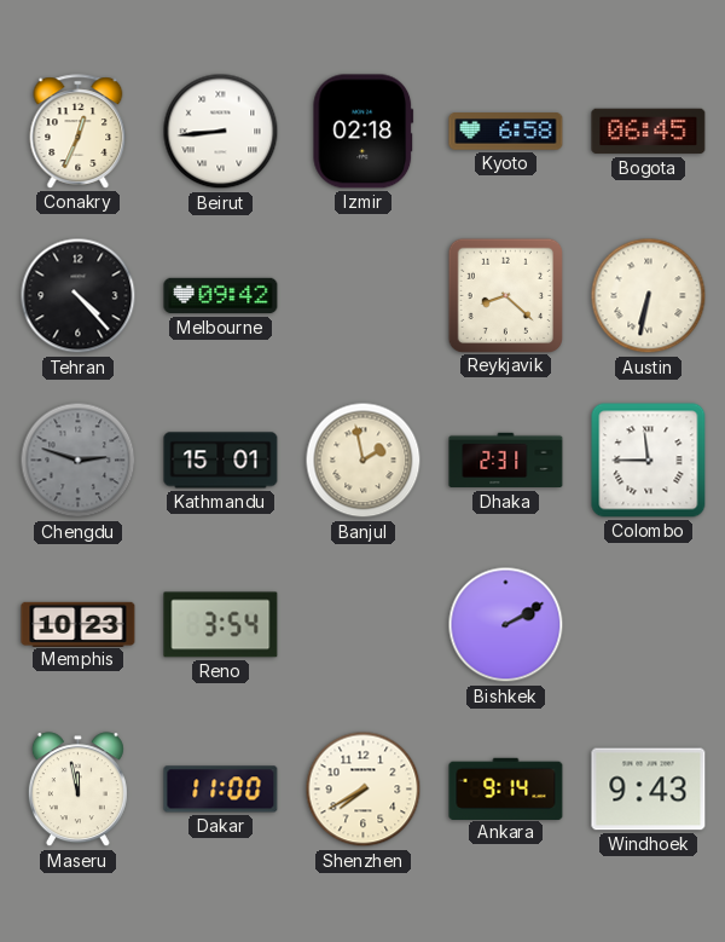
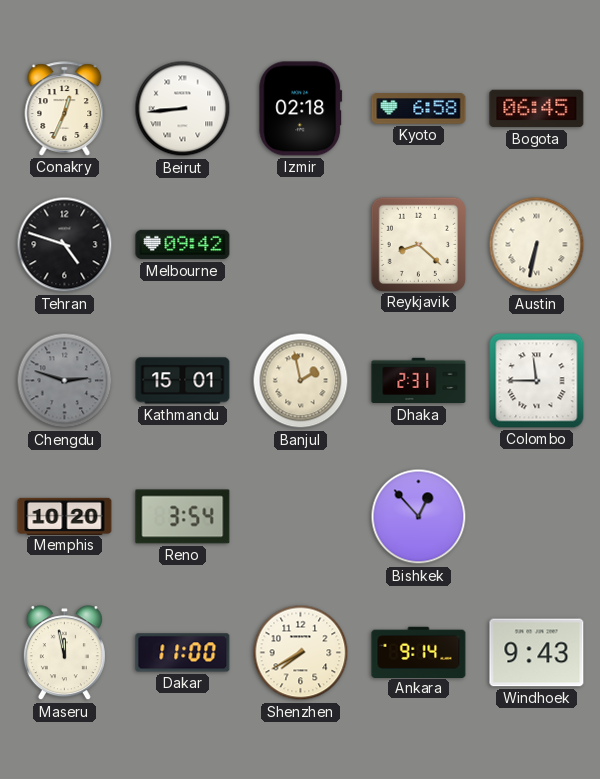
Tehran: 4:23 -> 4:48 (65, 245)
Memphis: 10:23 -> 10:20 (65, 516)
Bishkek: 2:10 -> 12:53 (419, 517)
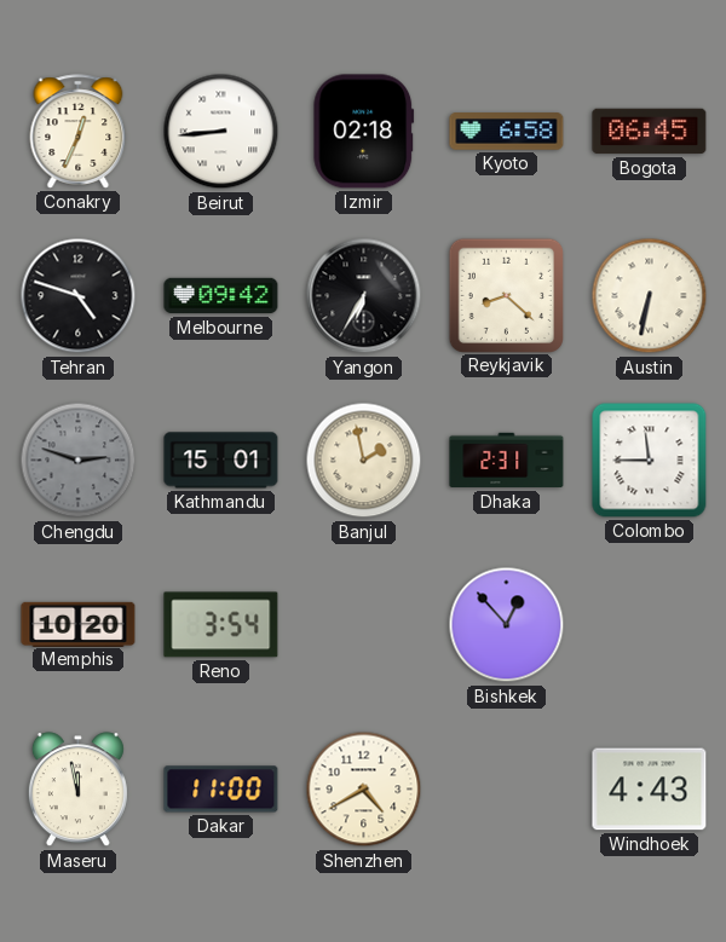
Yangon: none -> 6:35 (364, 296)
Shenzhen: 7:40 -> 4:40 (364, 790)
Ankara: 9:14 -> none (419, 652)
Windhoek: 9:43 -> 4:43 (650, 790)
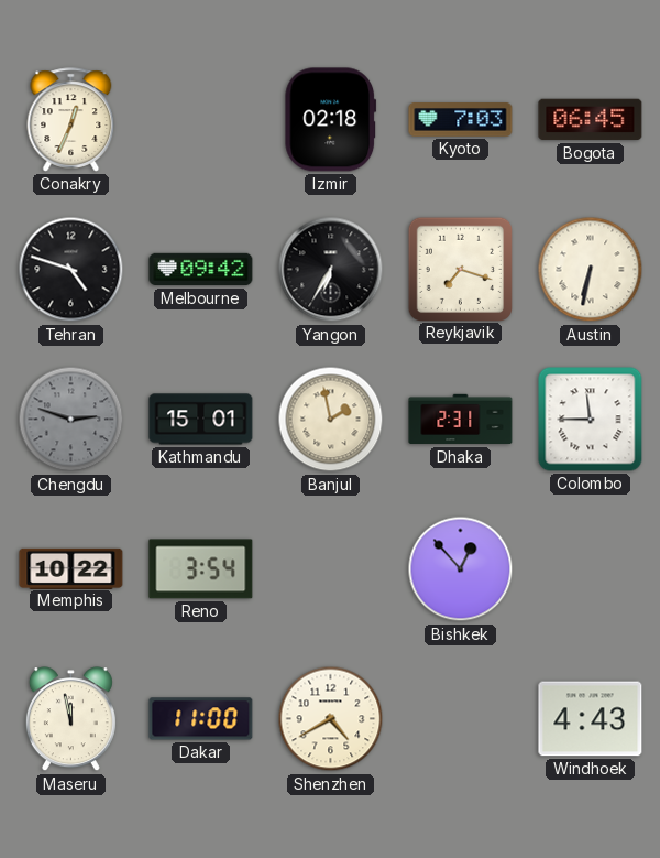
Beirut: 8:44 -> none (221, 132)
Kyoto: 6:58 -> 7:03 (461, 120)
Reykjavik: 8:22 -> 7:18 (460, 269)
Memphis: 10:20 -> 10:22 (71, 568)
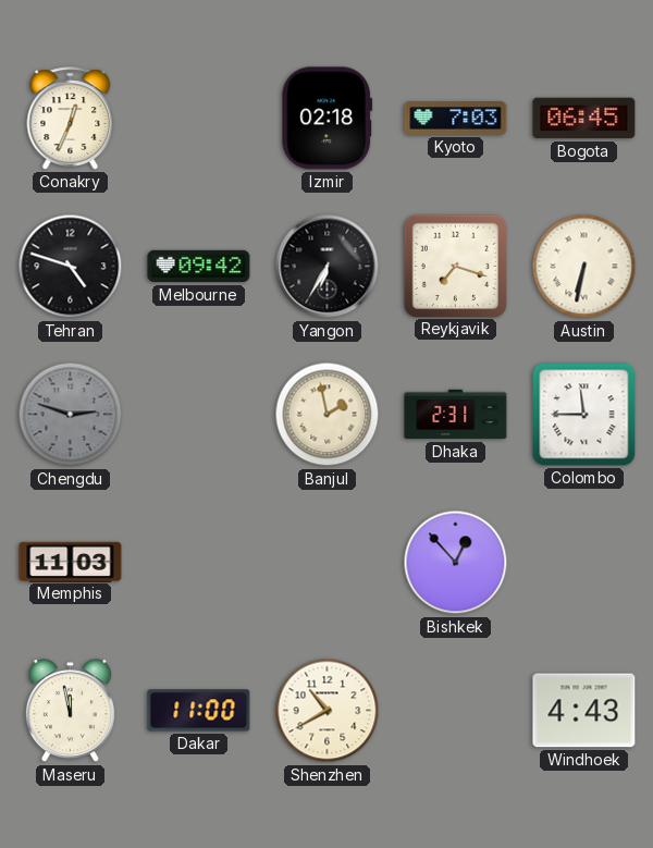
Kathmandu: 15:01 -> none (201, 420)
Memphis: 10:22 -> 11:03 (71, 562)
Reno: 3:54 -> none (201, 569)
Shenzhen: 4:40 -> 10:40 (328, 711)
